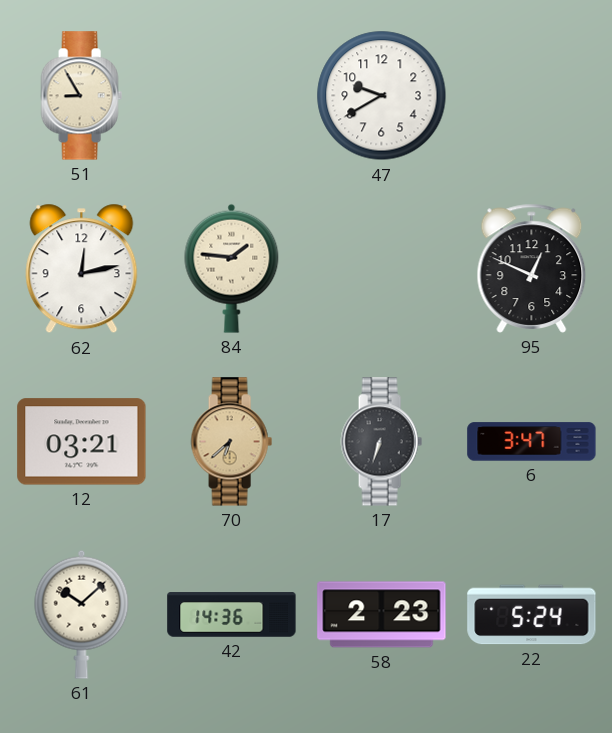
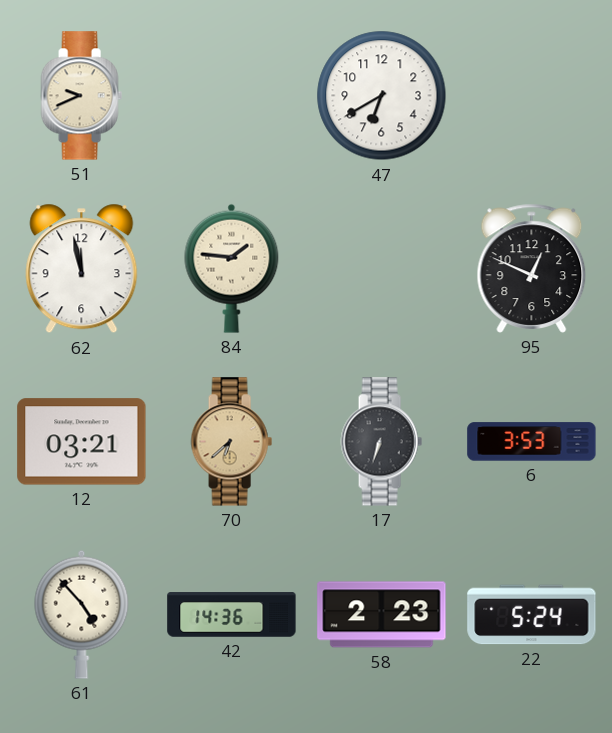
51: 8:55 -> 9:41 (81, 96)
47: 9:40 -> 6:40 (382, 96)
62: 12:13 -> 11:58 (82, 269)
6: 3:47 -> 3:53 (532, 442)
61: 10:08 -> 4:53 (82, 614)
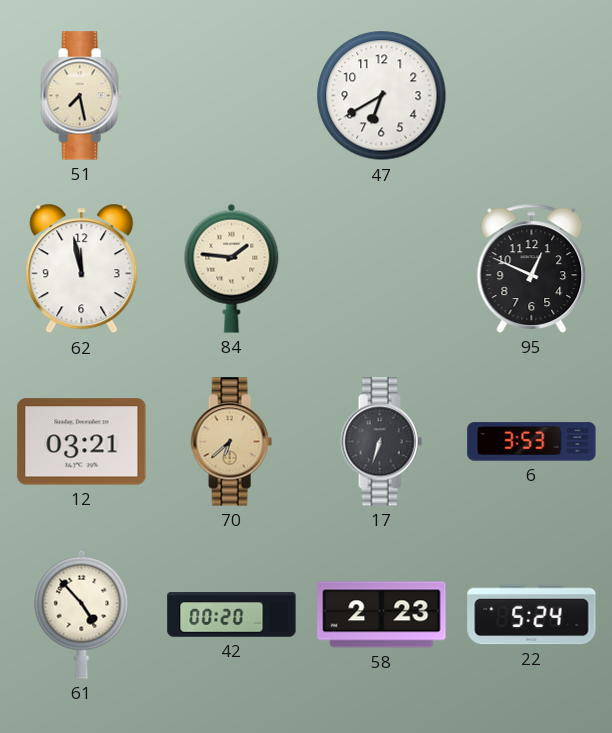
51: 9:41 -> 7:28 (81, 96)
42: 14:36 -> 00:20 (232, 615)
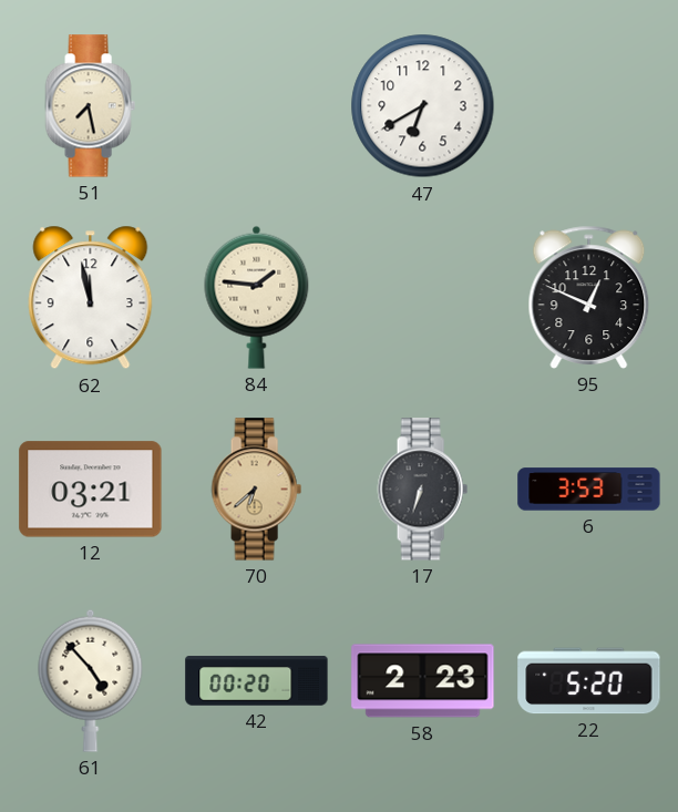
22: 5:24 -> 5:20 (589, 681)
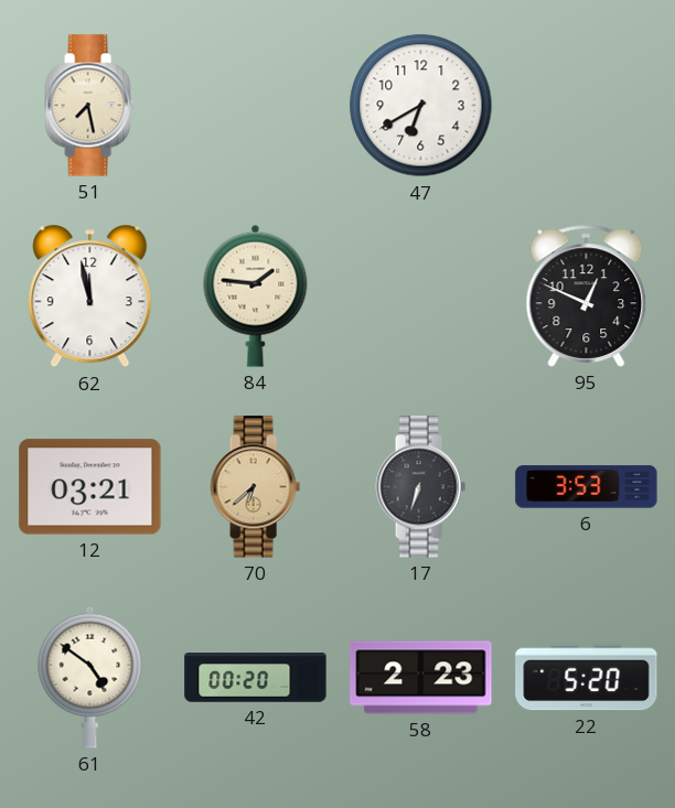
61: 4:53 -> 4:51 (90, 677)
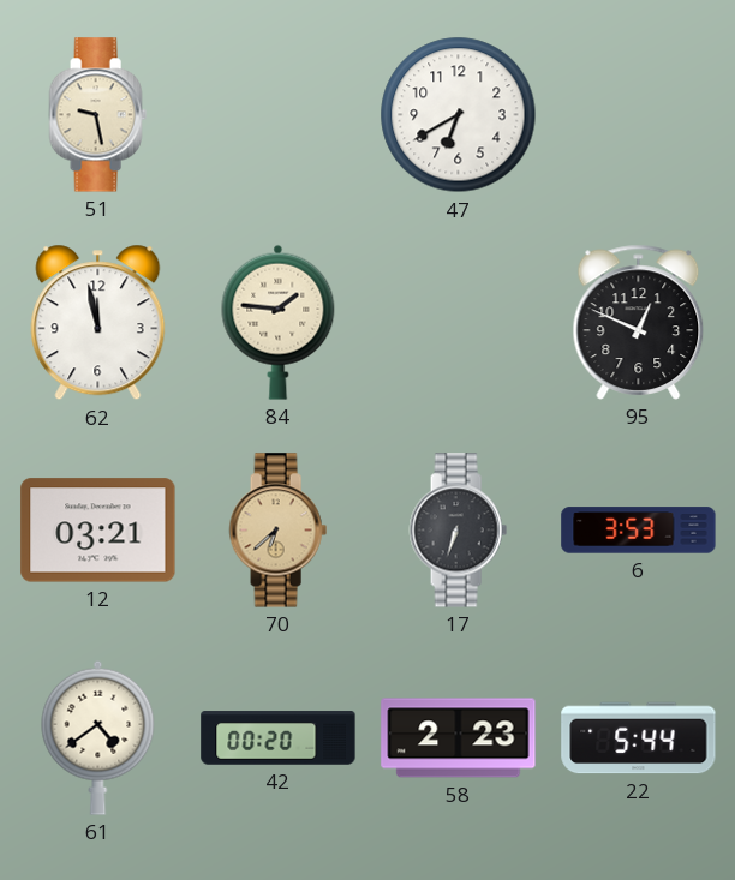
51: 7:28 -> 9:28 (97, 115)
61: 4:51 -> 4:39 (98, 737)
22: 5:20 -> 5:44 (639, 738)
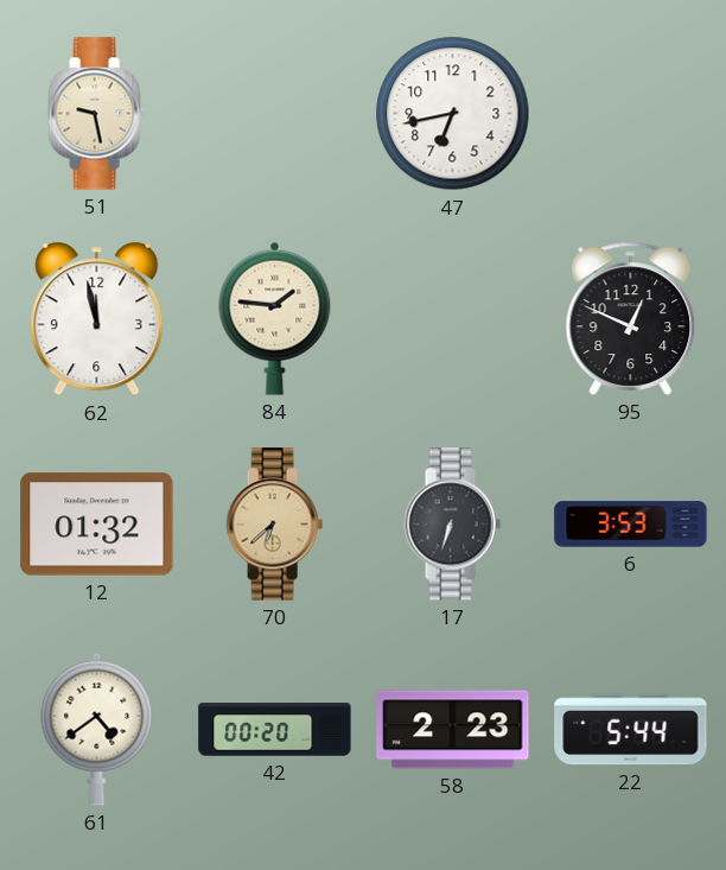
47: 6:40 -> 6:43 (453, 114)
12: 03:21 -> 01:32 (97, 525)
